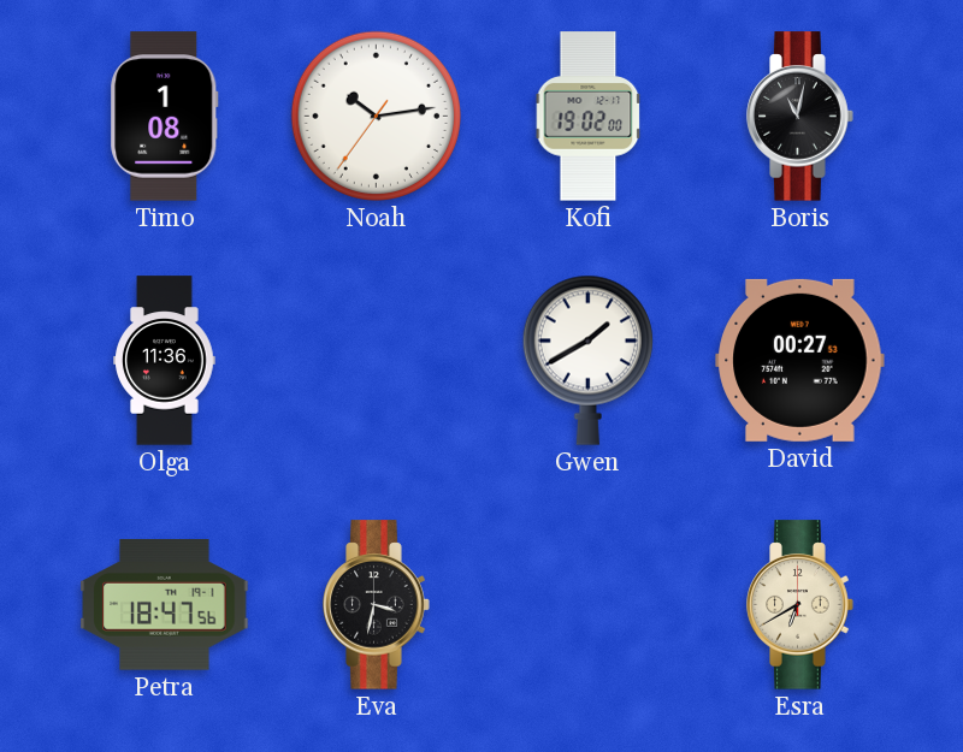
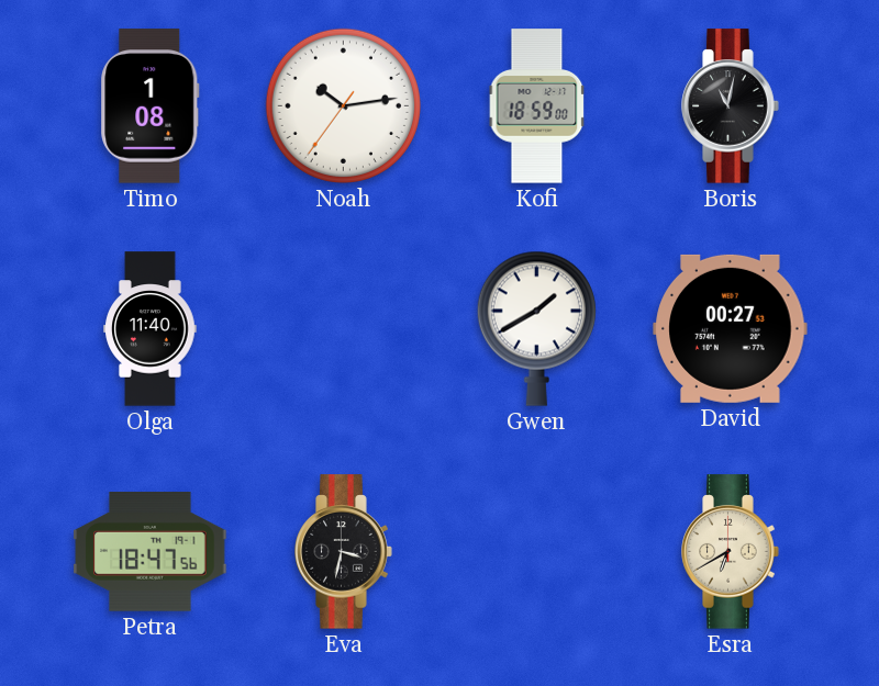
Kofi: 19:02 -> 18:59 (537, 106)
Olga: 11:36 -> 11:40 (151, 329)
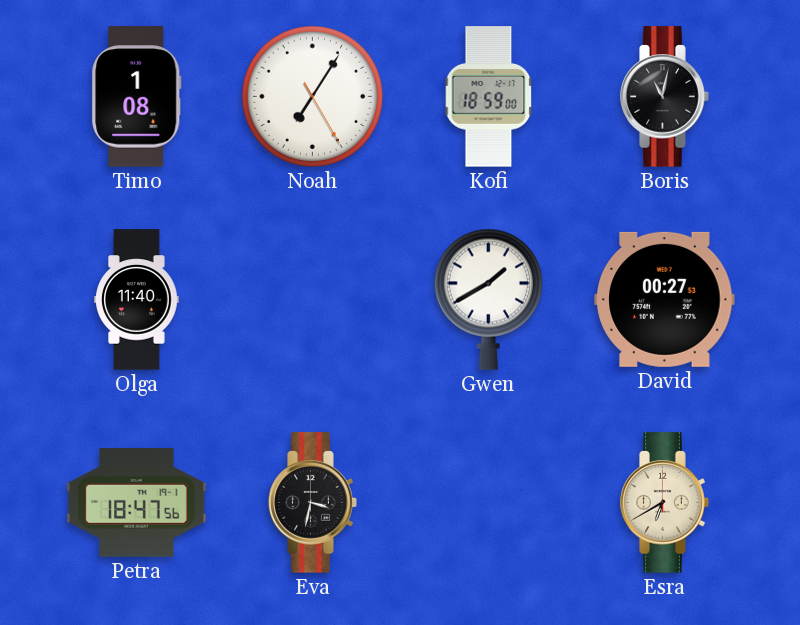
Noah: 10:13 -> 7:05 (312, 96)
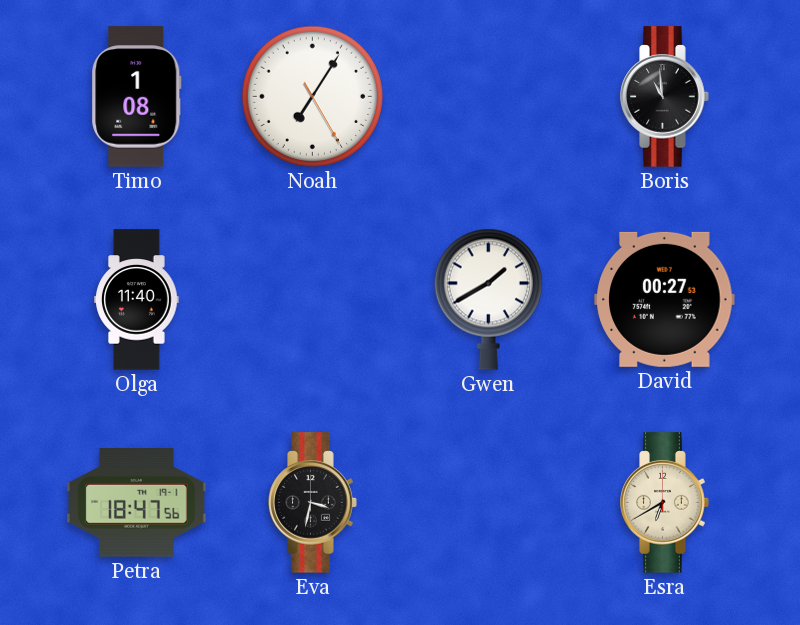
Kofi: 18:59 -> none (489, 97)
Boris: 11:02 -> 10:59 (665, 97)
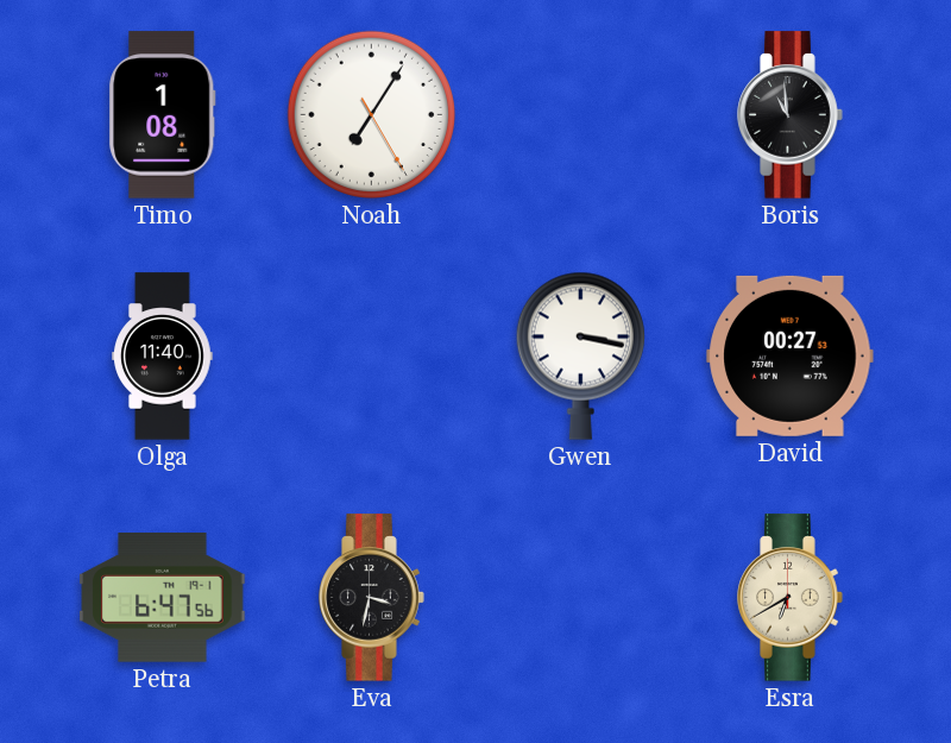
Gwen: 1:40 -> 3:17 (580, 355)
Petra: 18:47 -> 6:47 (163, 598)
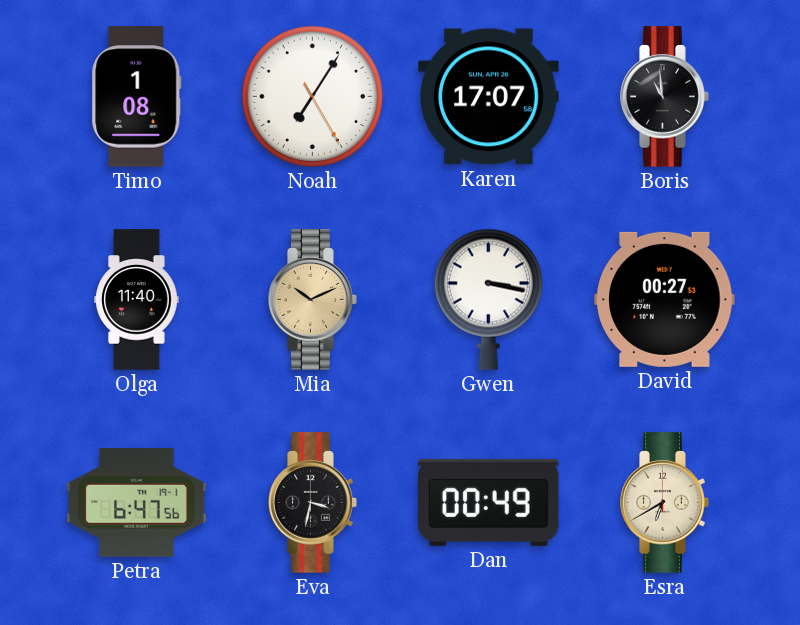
Karen: none -> 17:07 (489, 97)
Mia: none -> 10:11 (313, 300)
Dan: none -> 00:49 (489, 502)
